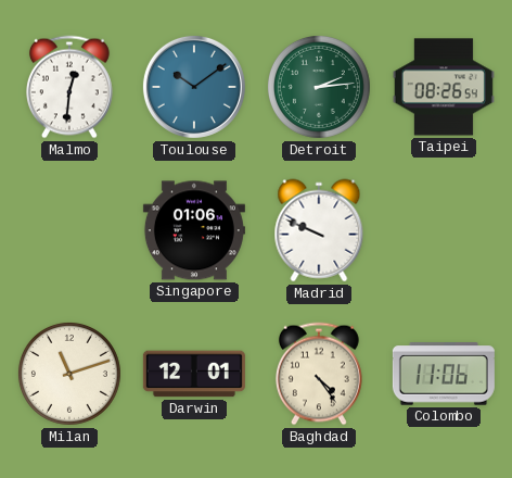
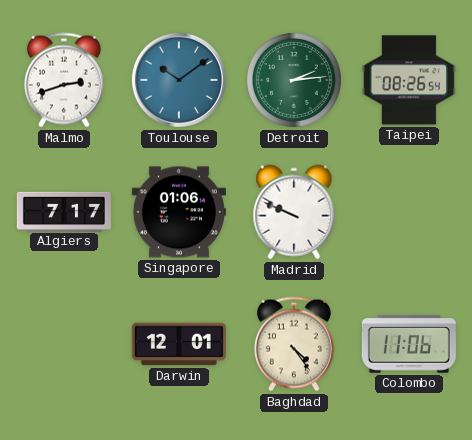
Malmo: 12:31 -> 2:42 (64, 80)
Algiers: none -> 7:17 (64, 211)
Milan: 11:12 -> none (69, 374)
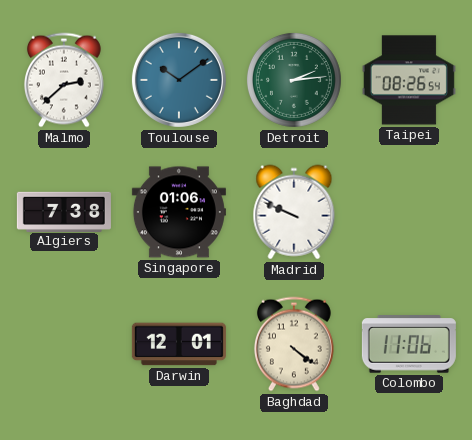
Malmo: 2:42 -> 2:38 (64, 80)
Algiers: 7:17 -> 7:38 (64, 211)
Baghdad: 4:24 -> 4:21 (294, 344)
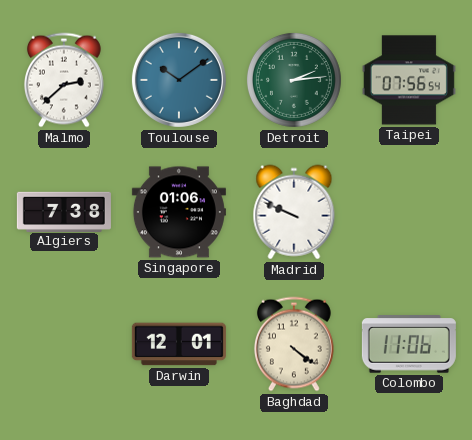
Taipei: 08:26 -> 07:56 (409, 80)
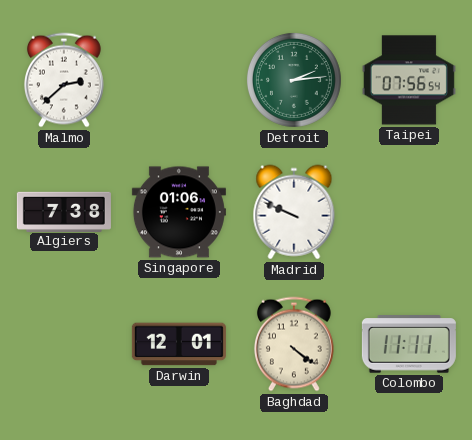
Toulouse: 10:09 -> none (179, 80)
Colombo: 11:06 -> 11:11 (409, 344)
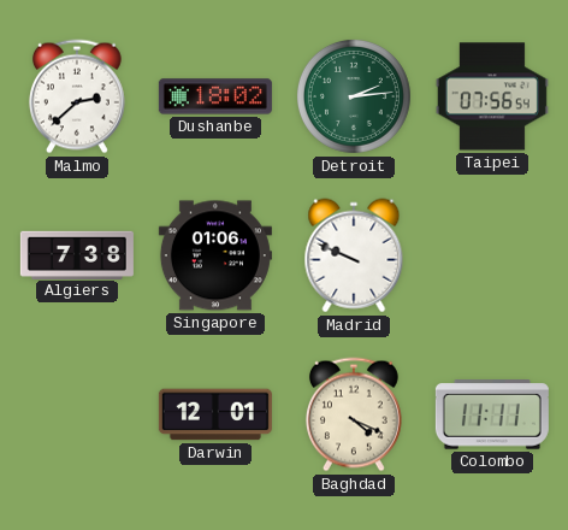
Dushanbe: none -> 18:02 (215, 96)
Baghdad: 4:21 -> 4:19 (354, 414)
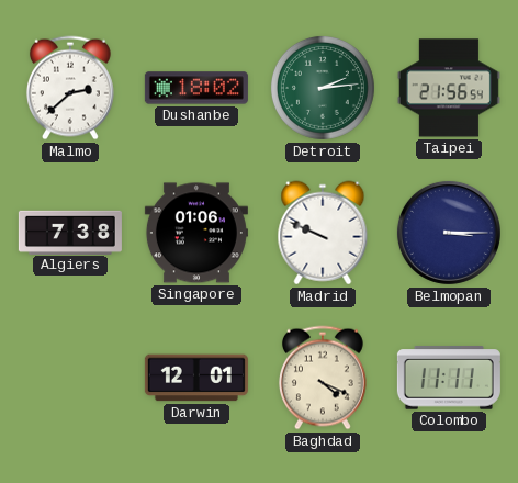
Taipei: 07:56 -> 21:56 (449, 88)
Belmopan: none -> 3:15 (449, 233)
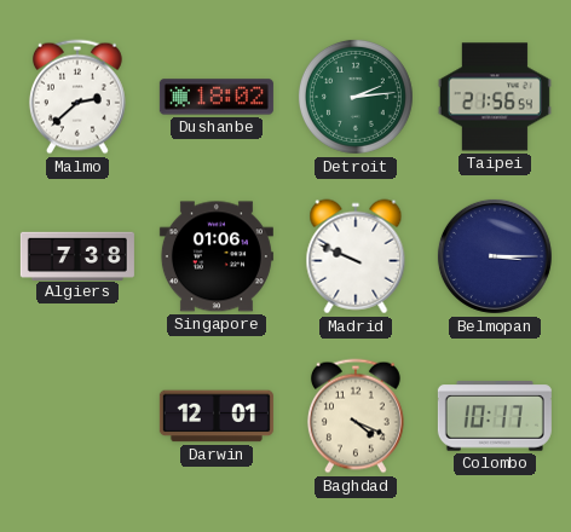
Colombo: 11:11 -> 10:17 (495, 416)
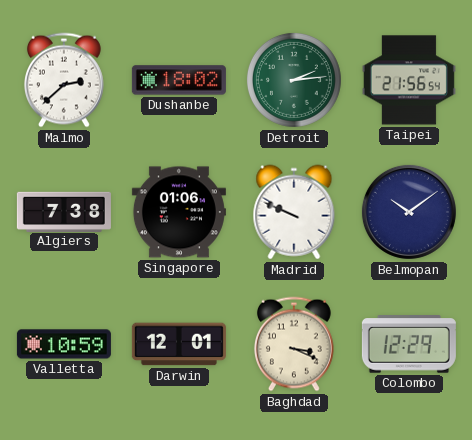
Belmopan: 3:15 -> 10:09 (409, 212)
Valletta: none -> 10:59 (64, 344)
Baghdad: 4:19 -> 3:19 (294, 344)
Colombo: 10:17 -> 12:29 (409, 344)
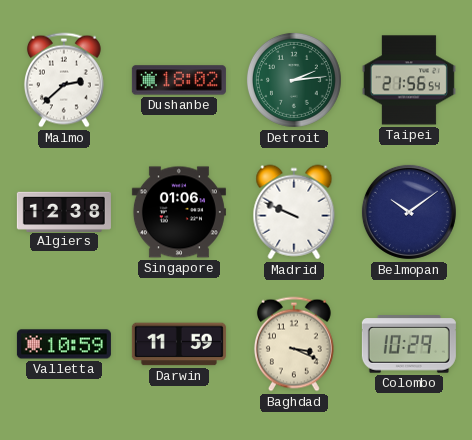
Algiers: 7:38 -> 12:38 (64, 211)
Darwin: 12:01 -> 11:59 (179, 344)
Colombo: 12:29 -> 10:29 (409, 344)
